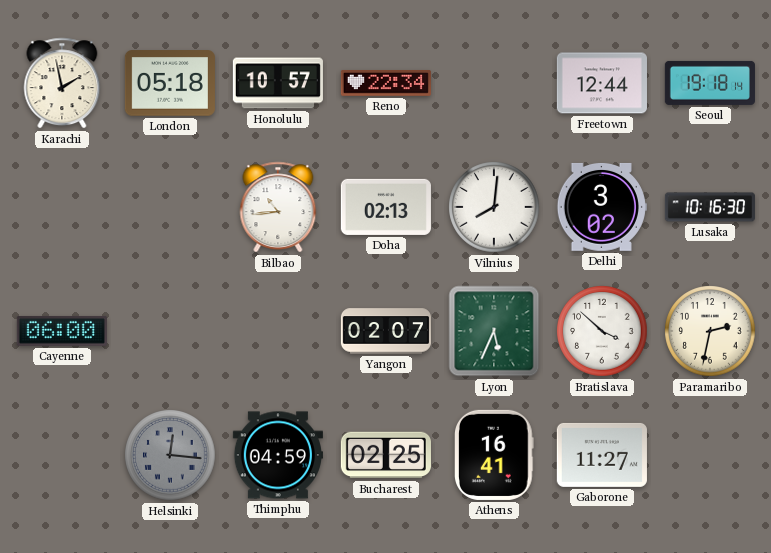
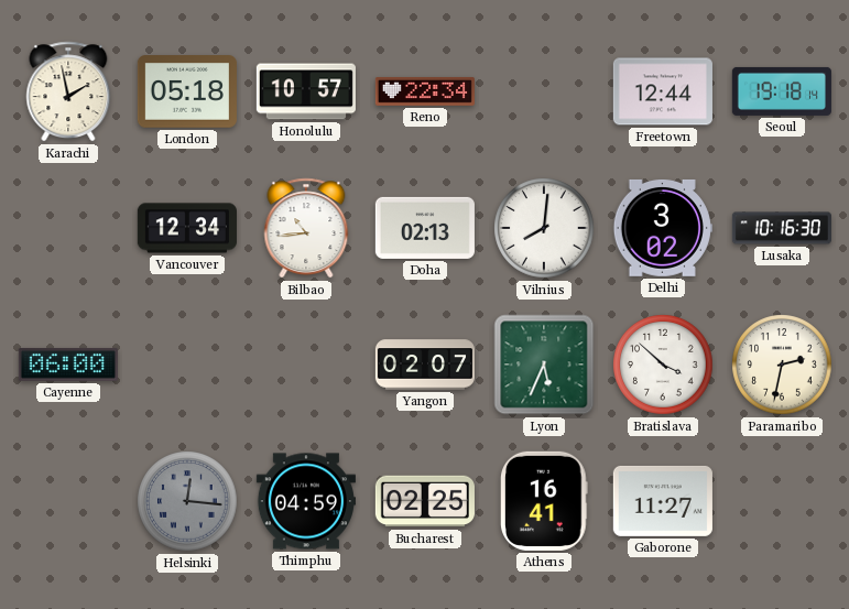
Vancouver: none -> 12:34 (187, 228)
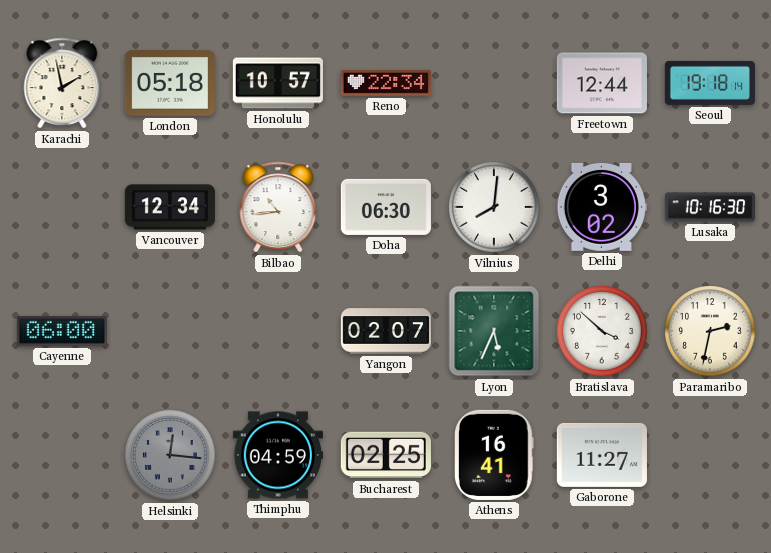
Doha: 02:13 -> 06:30 (386, 207)
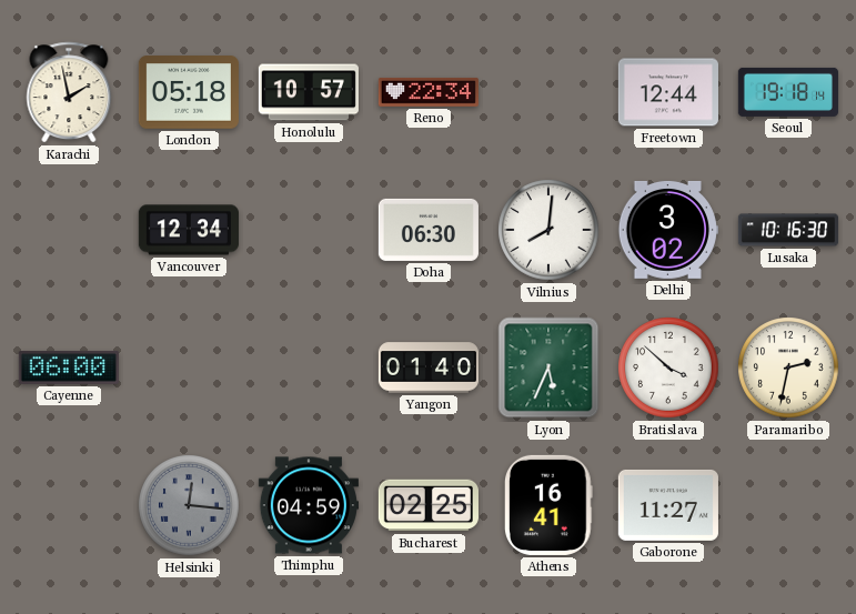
Bilbao: 10:44 -> none (278, 207)
Yangon: 02:07 -> 01:40 (429, 368)
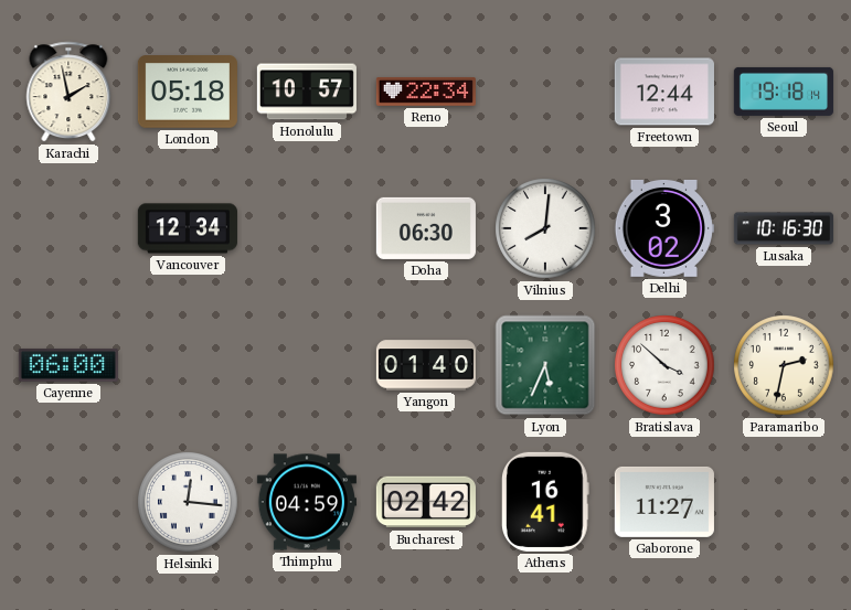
Helsinki dial: grey -> white (188, 502)
Bucharest: 02:25 -> 02:42 (426, 502)
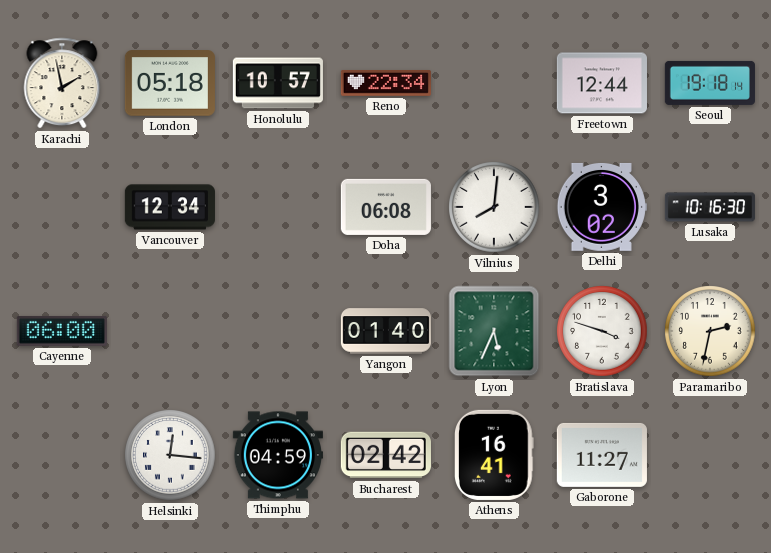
Doha: 06:30 -> 06:08 (386, 207)
Bratislava: 3:52 -> 3:48 (602, 331)
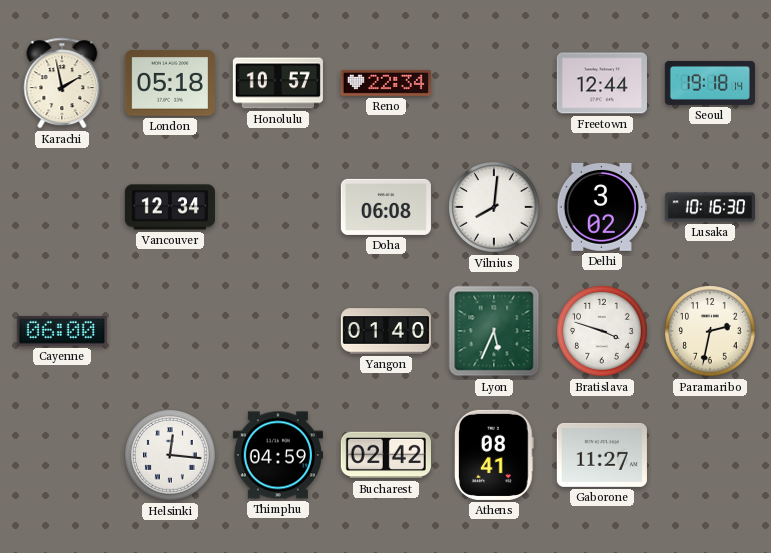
Athens: 16:41 -> 08:41 (495, 455)
